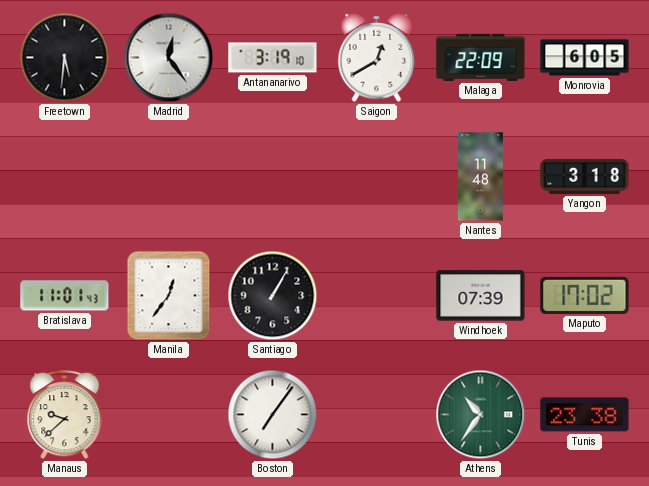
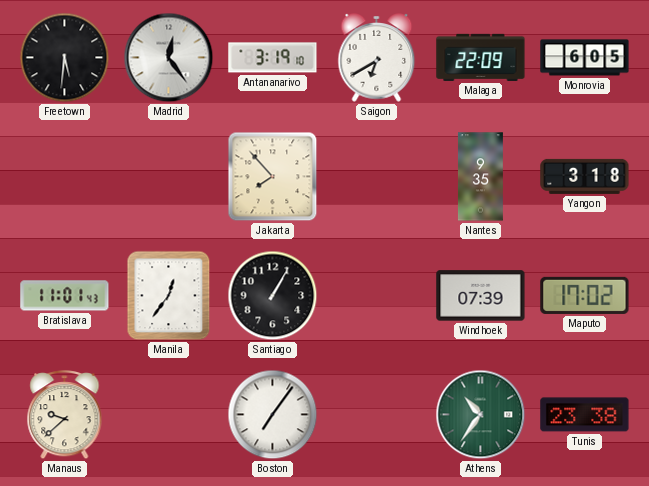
Saigon: 12:40 -> 6:40 (377, 58)
Jakarta: none -> 7:53 (273, 177)
Nantes: 11:48 -> 9:35 (480, 177)
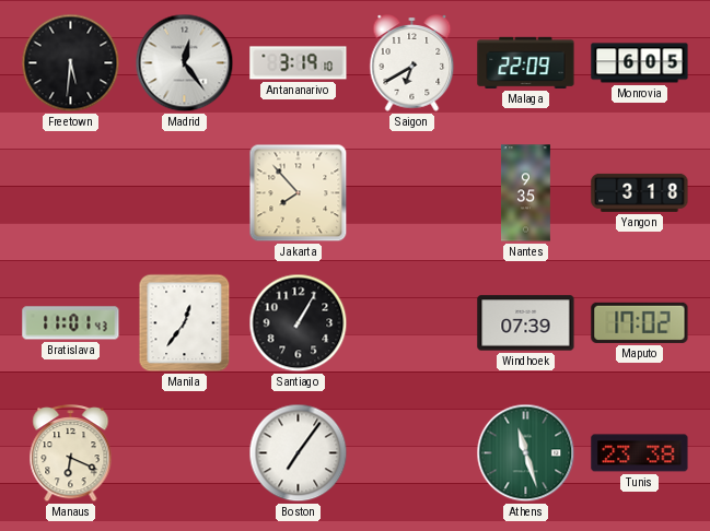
Manaus: 9:38 -> 6:19 (71, 453)
Athens: 10:36 -> 11:27 (526, 453)
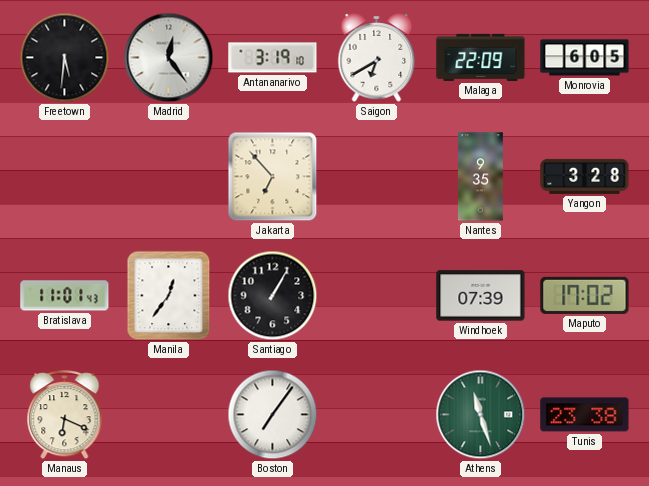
Jakarta: 7:53 -> 6:53 (273, 177)
Yangon: 3:18 -> 3:28 (585, 176)
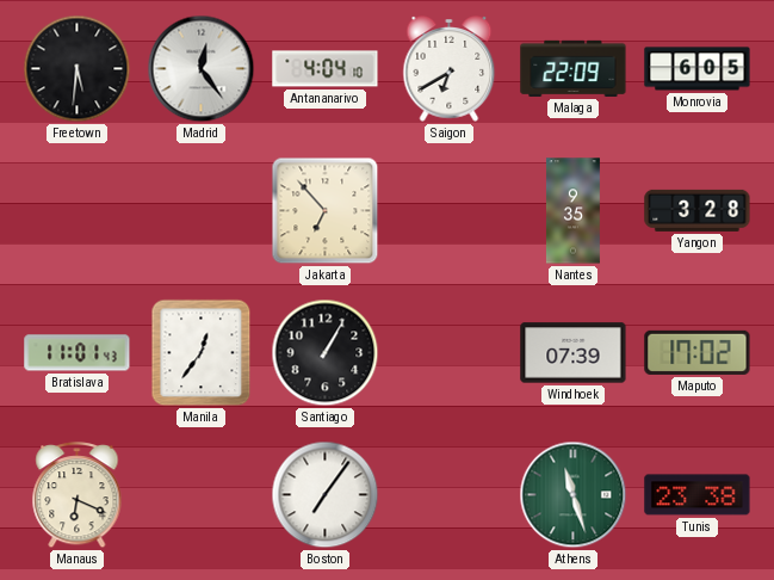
Antananarivo: 3:19 -> 4:04 (326, 69)
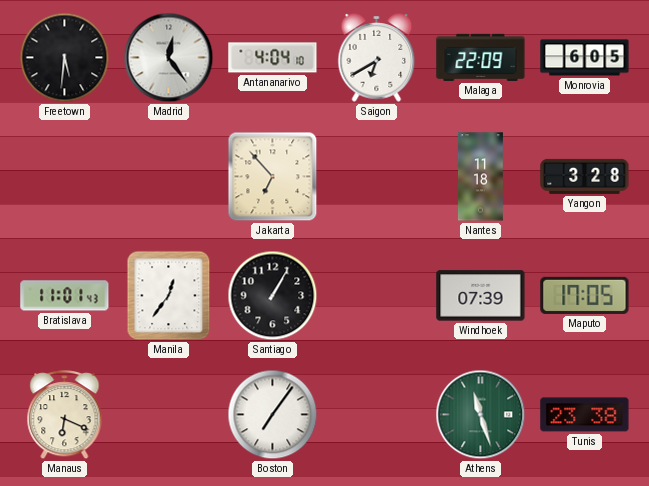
Nantes: 9:35 -> 11:18 (480, 177)
Maputo: 17:02 -> 17:05 (585, 295)
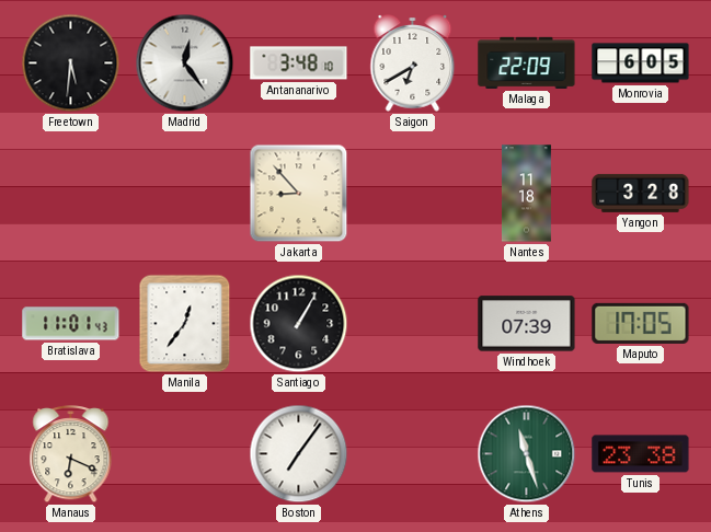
Antananarivo: 4:04 -> 3:48 (299, 63)
Jakarta: 6:53 -> 8:53 (299, 194)
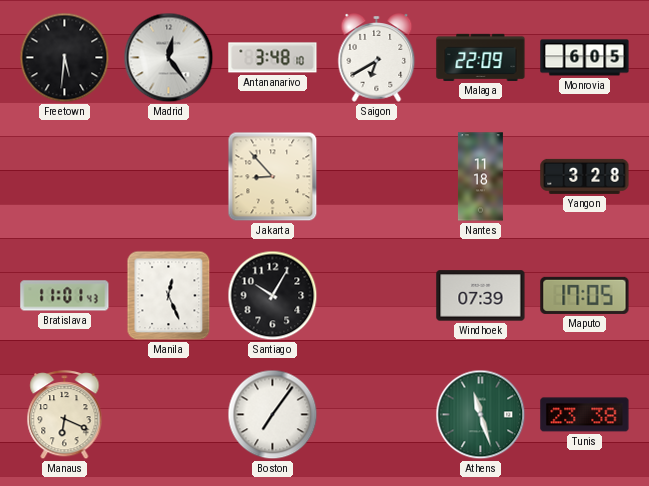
Manila: 12:36 -> 12:26 (169, 296)
Santiago: 1:05 -> 10:05 (273, 296)
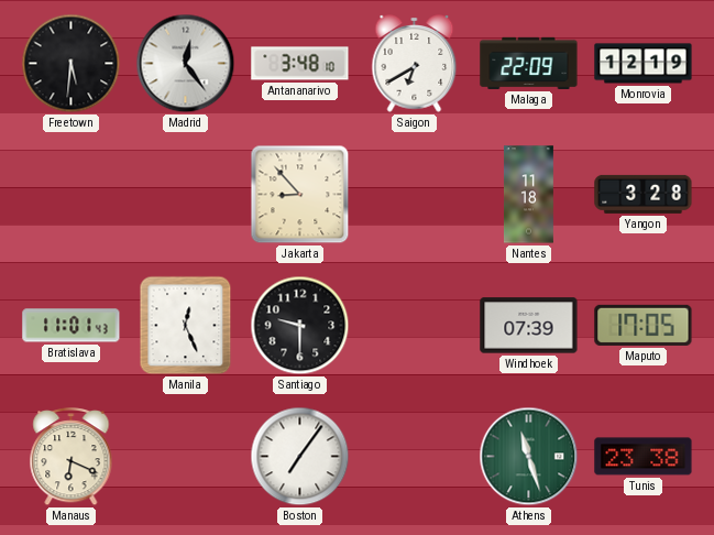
Monrovia: 6:05 -> 12:19 (644, 64)
Santiago: 10:05 -> 9:30 (300, 326)
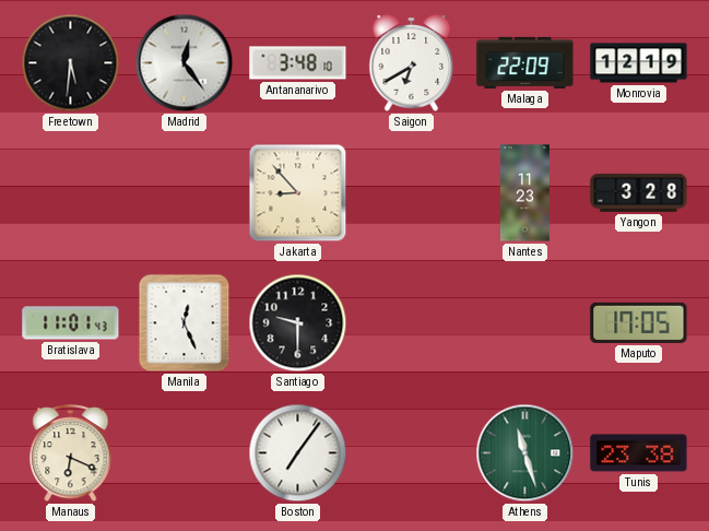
Nantes: 11:18 -> 11:23 (524, 193)
Windhoek: 07:39 -> none (529, 326)
